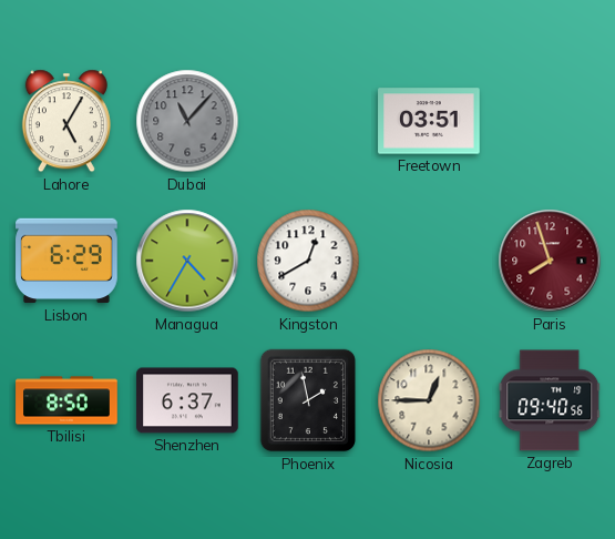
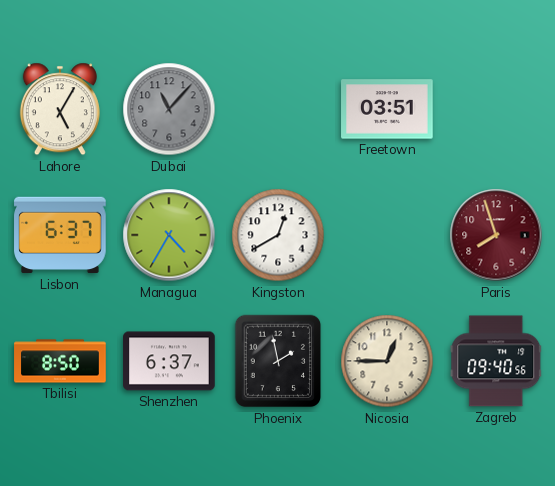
Lisbon: 6:29 -> 6:37 (60, 235)
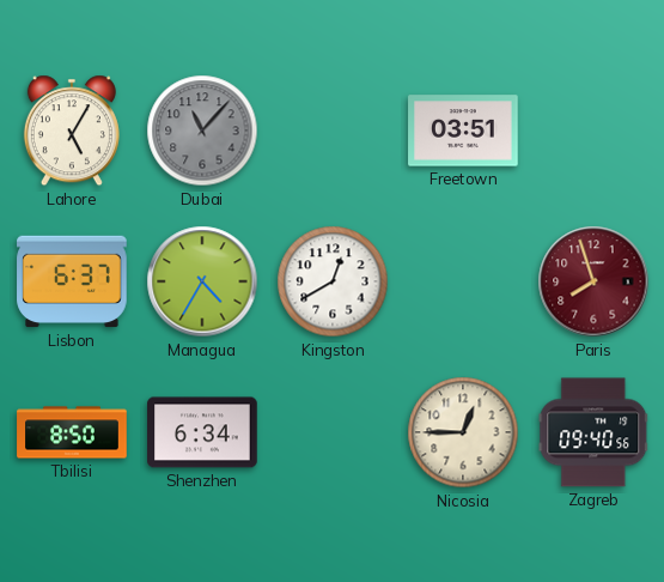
Shenzhen: 6:37 -> 6:34 (202, 432)
Phoenix: 1:58 -> none (278, 361)
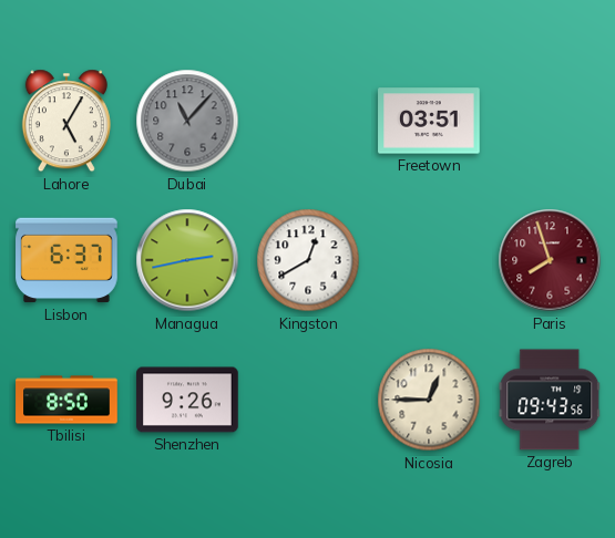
Managua: 4:35 -> 2:43 (187, 260)
Shenzhen: 6:34 -> 9:26 (187, 400)
Zagreb: 09:40 -> 09:43 (550, 400)
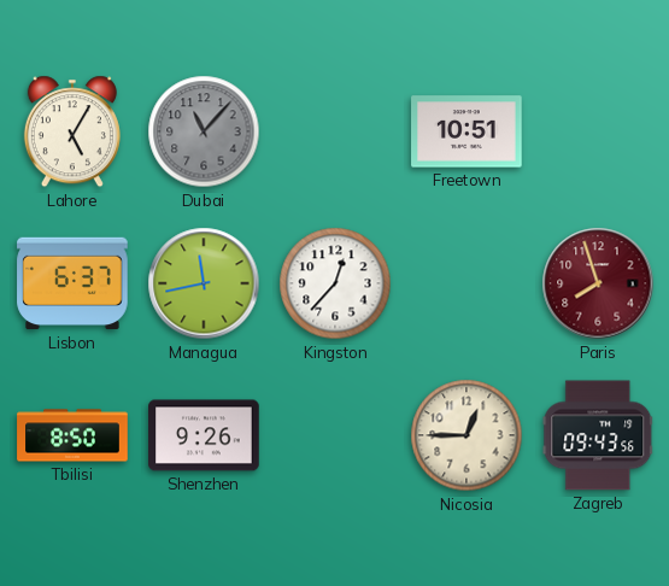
Freetown: 03:51 -> 10:51 (466, 131)
Managua: 2:43 -> 11:43 (204, 283)
Kingston: 12:40 -> 12:37 (335, 283)
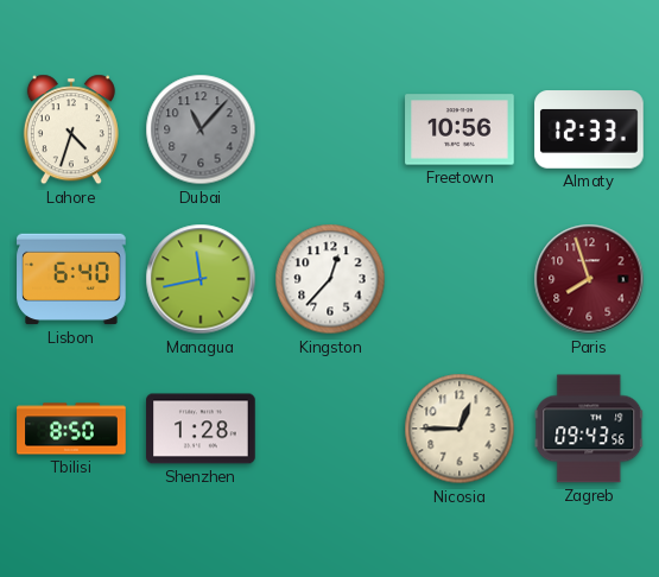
Lahore: 5:05 -> 4:33 (71, 129)
Freetown: 10:51 -> 10:56 (460, 129)
Almaty: none -> 12:33 (589, 129)
Lisbon: 6:37 -> 6:40 (71, 279)
Shenzhen: 9:26 -> 1:28 (201, 429)
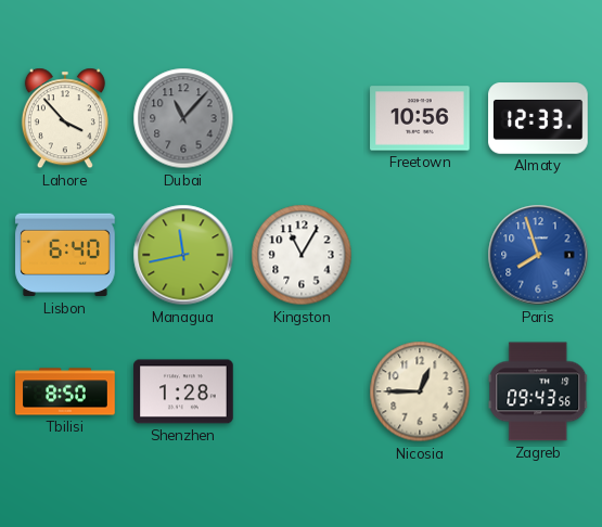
Lahore: 4:33 -> 3:53 (65, 118)
Kingston: 12:37 -> 11:05 (302, 255)
Paris dial: burgundy -> blue (538, 255)
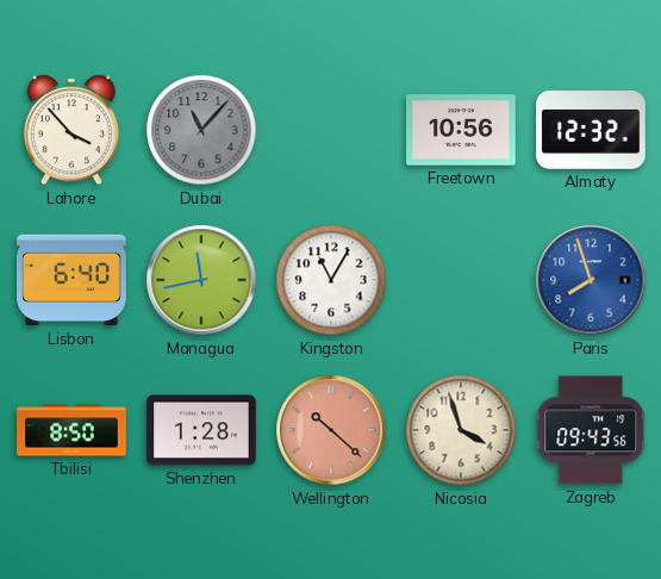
Almaty: 12:33 -> 12:32 (591, 130)
Wellington: none -> 10:22 (331, 430)
Nicosia: 12:45 -> 3:57 (461, 430)
